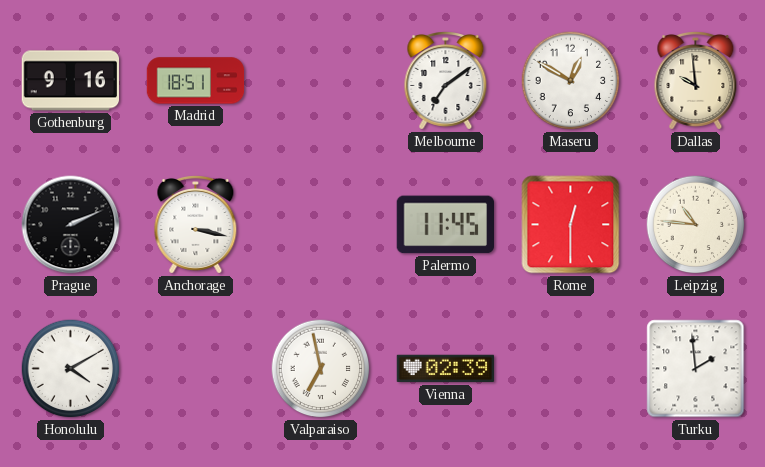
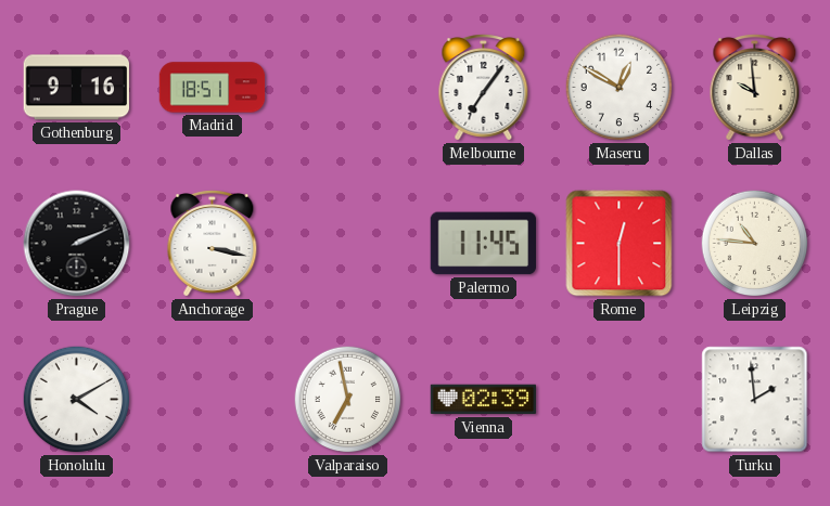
Melbourne: 7:09 -> 7:06 (484, 88)
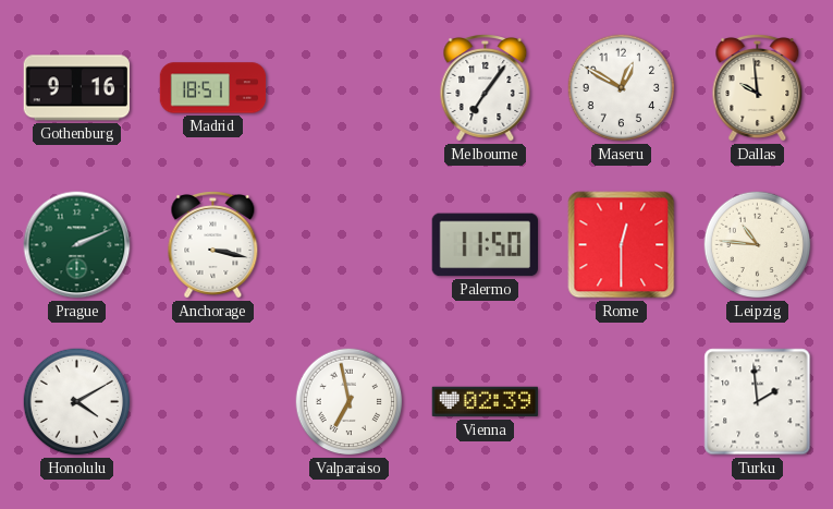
Prague dial: black -> green (77, 245)
Palermo: 11:45 -> 11:50 (485, 245)
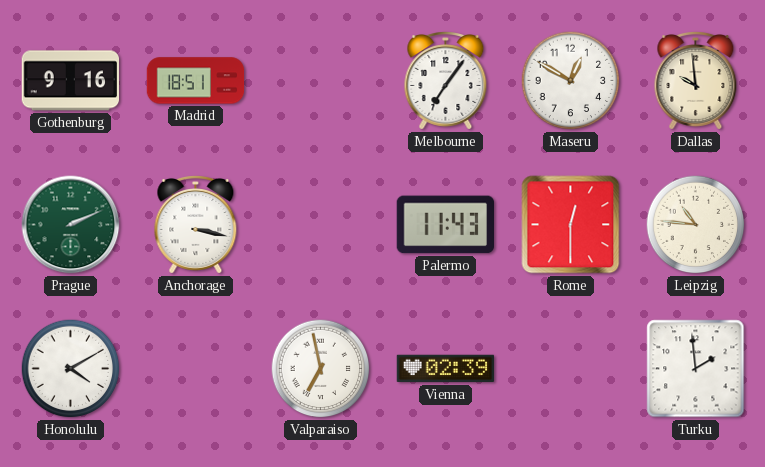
Palermo: 11:50 -> 11:43 (445, 225)
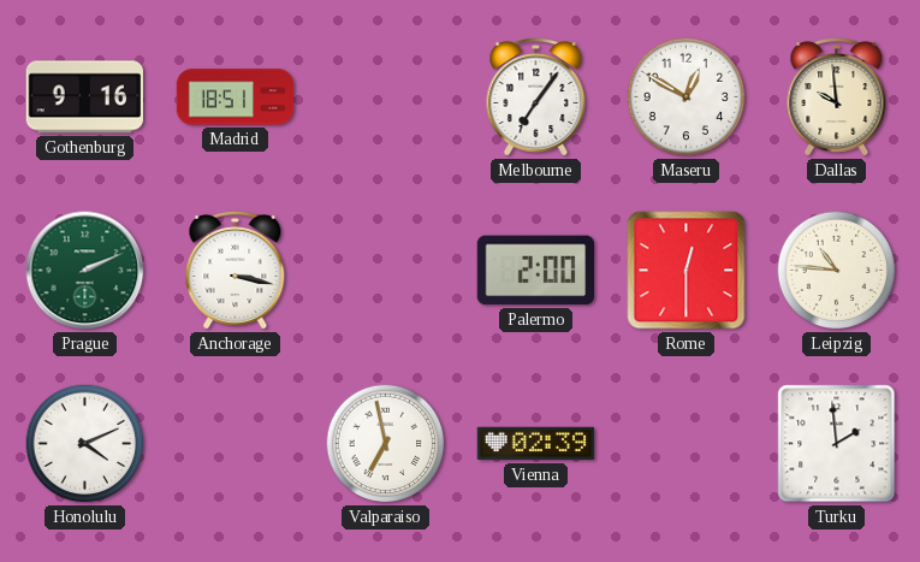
Palermo: 11:43 -> 2:00 (535, 271)
Honolulu: 4:10 -> 4:11 (85, 444)
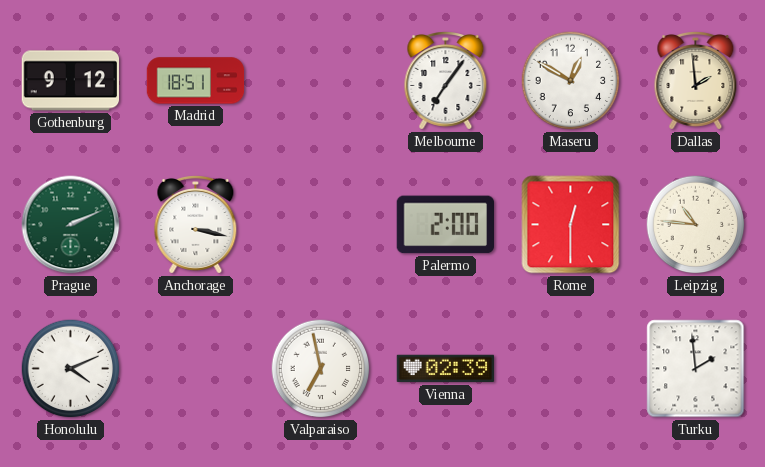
Gothenburg: 9:16 -> 9:12 (70, 81)
Dallas: 9:59 -> 1:59 (696, 81)
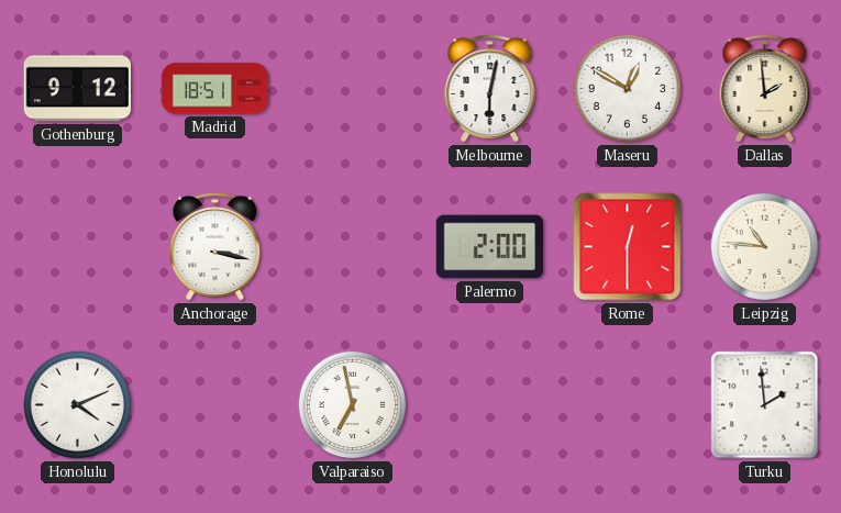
Melbourne: 7:06 -> 6:02 (490, 89)
Prague: 2:11 -> none (71, 225)
Vienna: 02:39 -> none (446, 369)
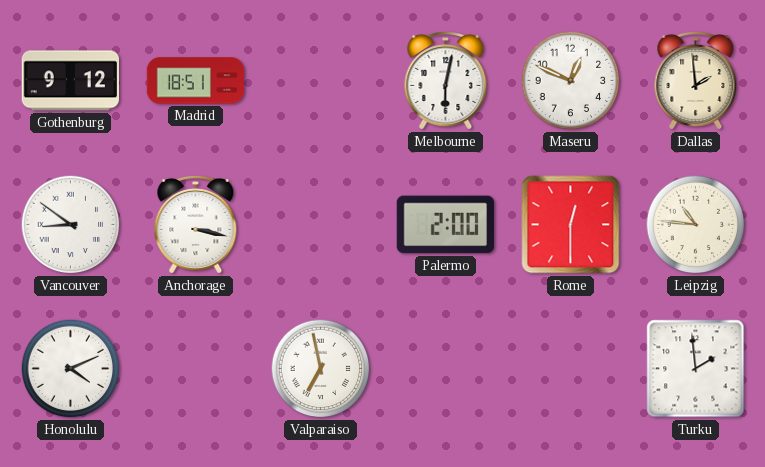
Maseru: 12:50 -> 12:49 (571, 81)
Vancouver: none -> 8:51 (71, 225)
